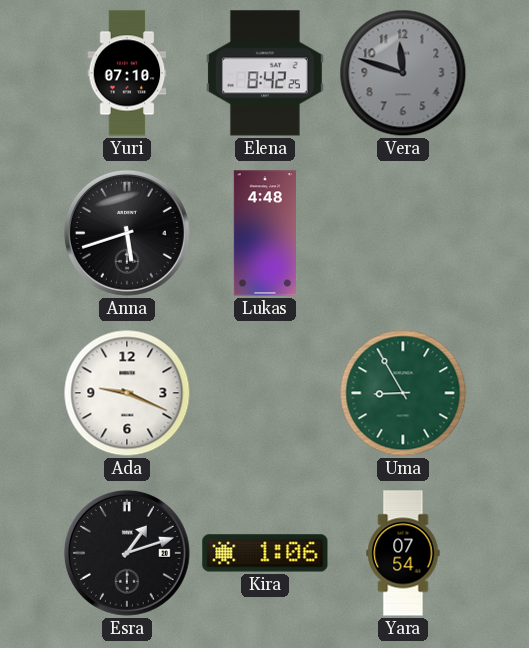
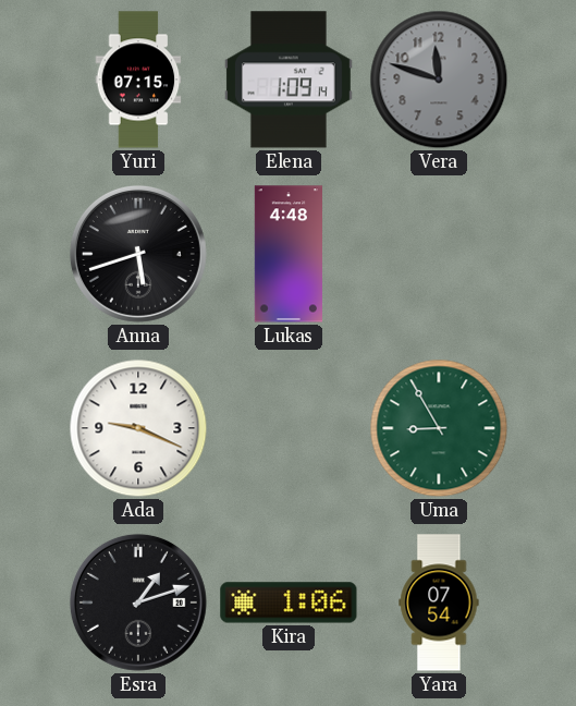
Yuri: 07:10 -> 07:15 (138, 80)
Elena: 8:42 -> 1:09 (289, 80)
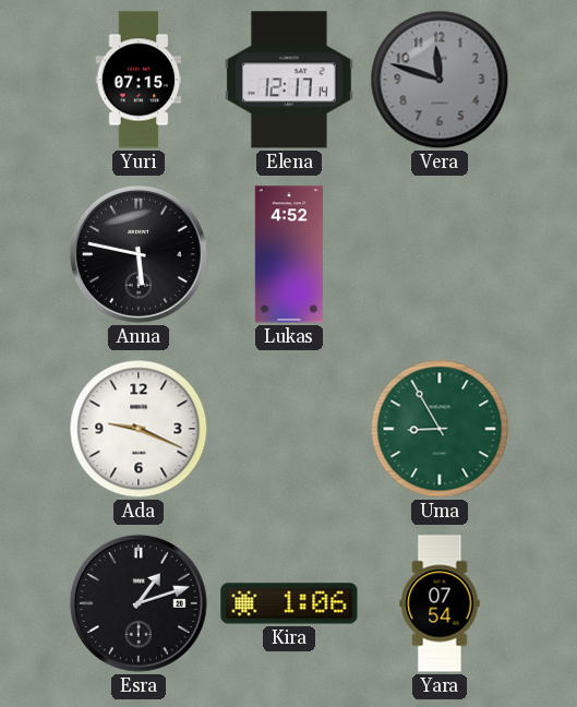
Elena: 1:09 -> 12:17 (289, 80)
Anna: 5:42 -> 5:47 (139, 254)
Lukas: 4:48 -> 4:52 (288, 254)
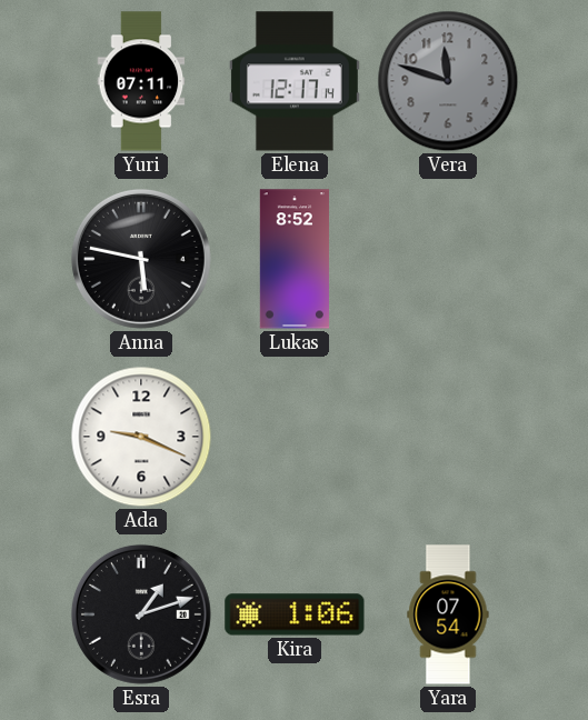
Yuri: 07:15 -> 07:11 (141, 81)
Lukas: 4:52 -> 8:52 (293, 259)
Uma: 8:55 -> none (440, 429)
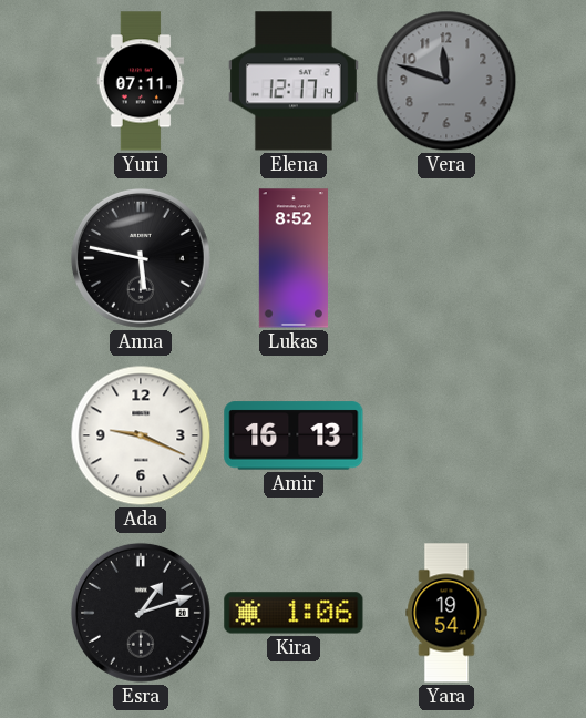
Amir: none -> 16:13 (294, 435)
Yara: 07:54 -> 19:54 (446, 613)
